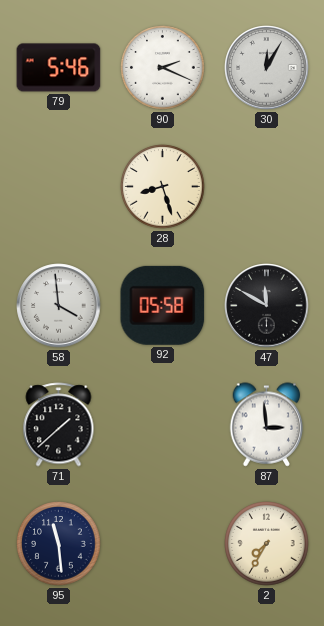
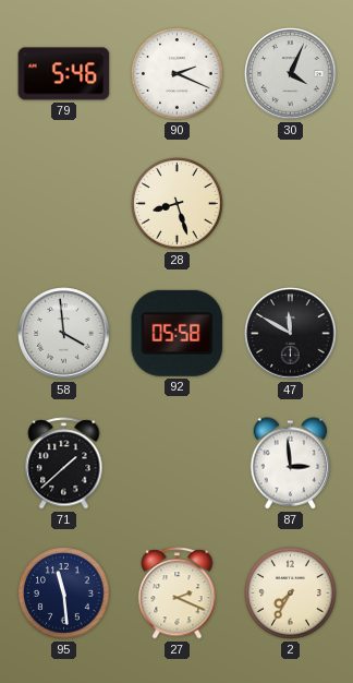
30: 12:05 -> 4:04 (291, 74)
27: none -> 2:19 (178, 594)
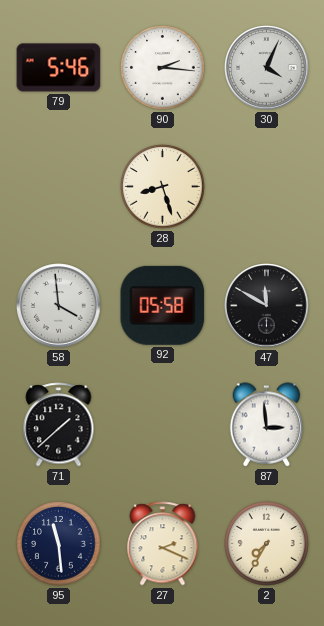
90: 2:19 -> 2:16 (163, 68)
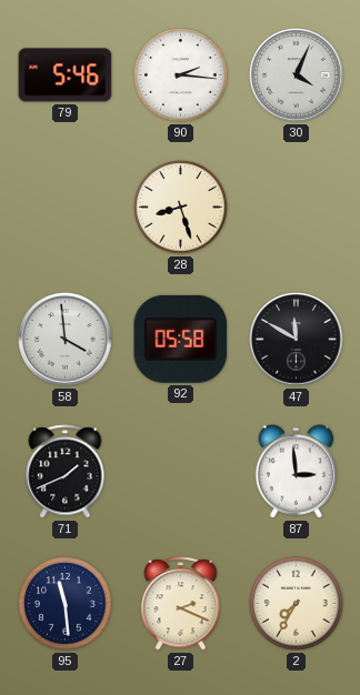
71: 1:38 -> 1:41 (66, 472)
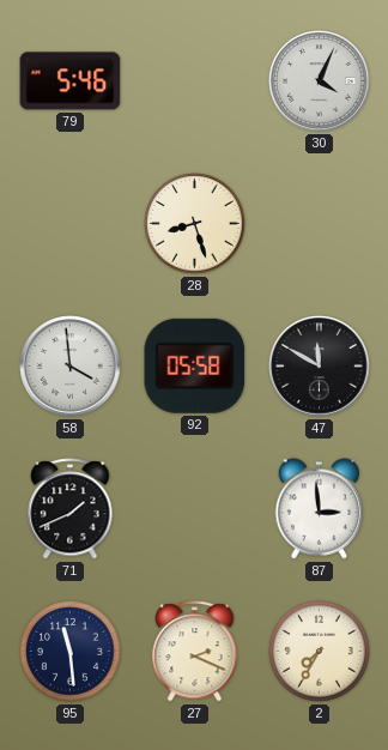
90: 2:16 -> none (181, 75)
